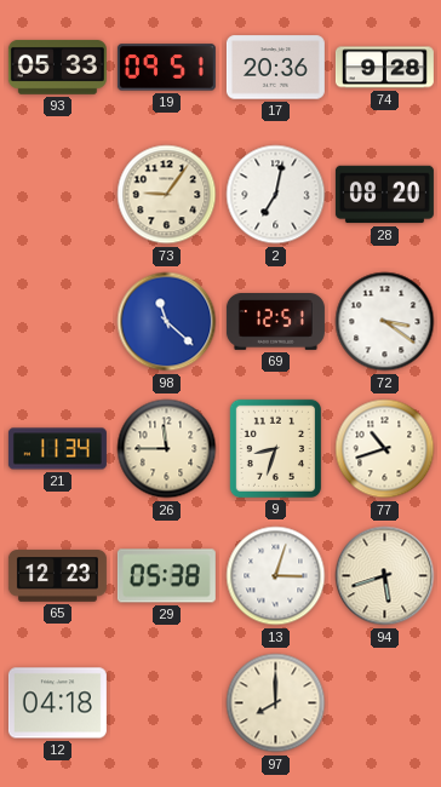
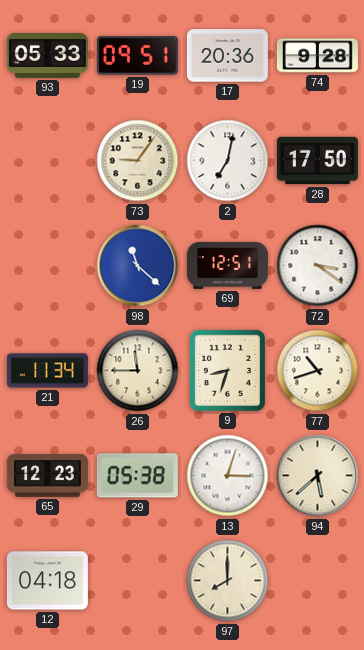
28: 08:20 -> 17:50 (317, 161)
94: 5:42 -> 5:38 (318, 476)
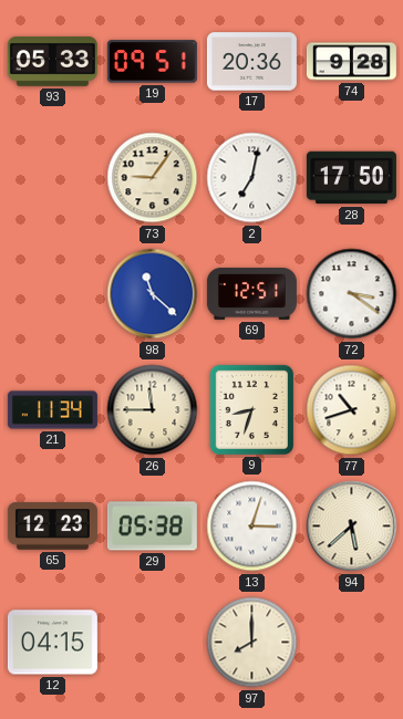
12: 04:18 -> 04:15 (52, 643)
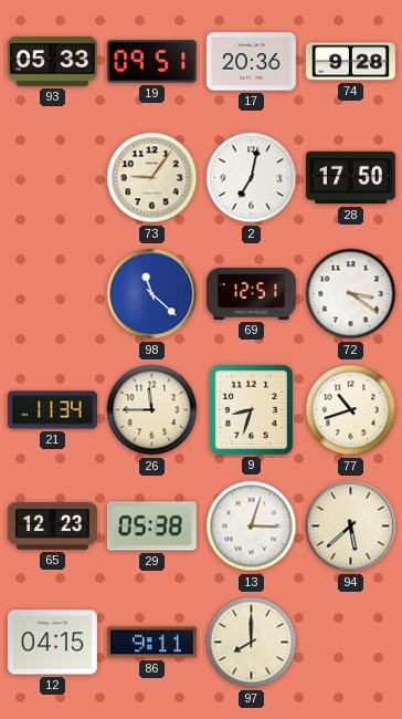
86: none -> 9:11 (151, 643)
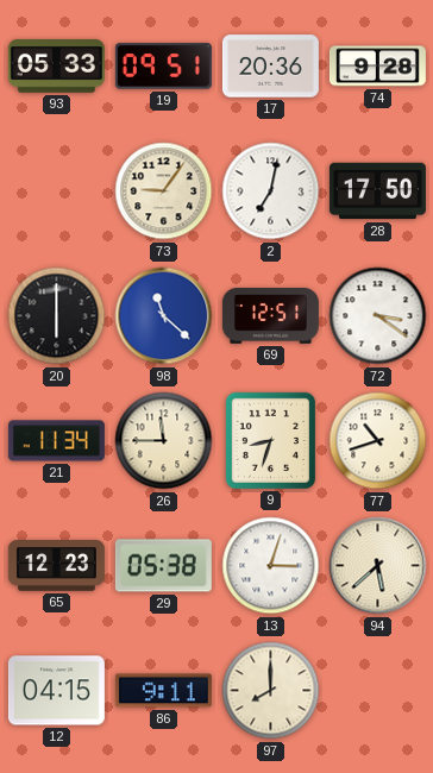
20: none -> 6:00 (57, 316)
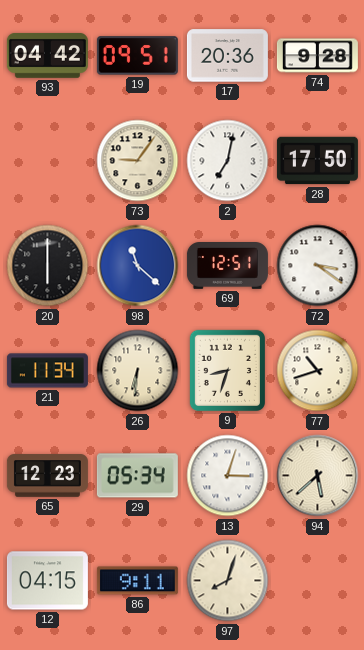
93: 05:33 -> 04:42 (47, 55)
26: 11:45 -> 6:31 (138, 371)
29: 05:38 -> 05:34 (137, 476)
97: 8:00 -> 8:03 (228, 581)
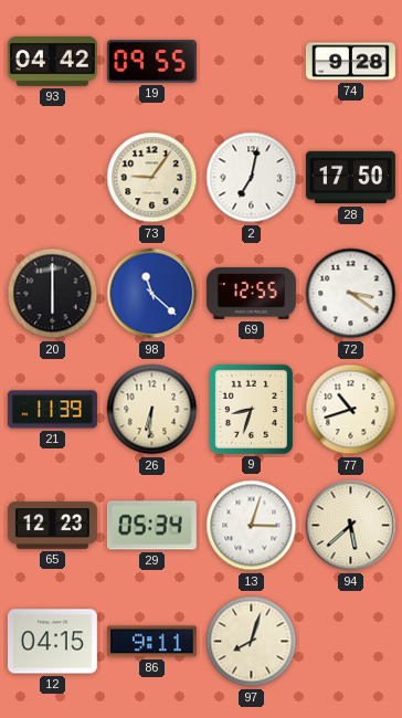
19: 09:51 -> 09:55 (151, 62)
17: 20:36 -> none (227, 56)
69: 12:51 -> 12:55 (251, 294)
21: 11:34 -> 11:39 (52, 410)
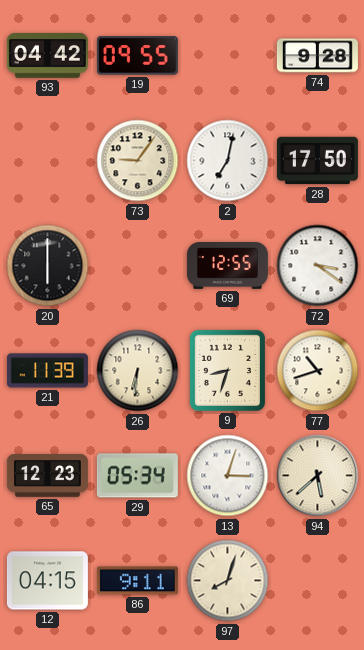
98: 11:22 -> none (152, 294)
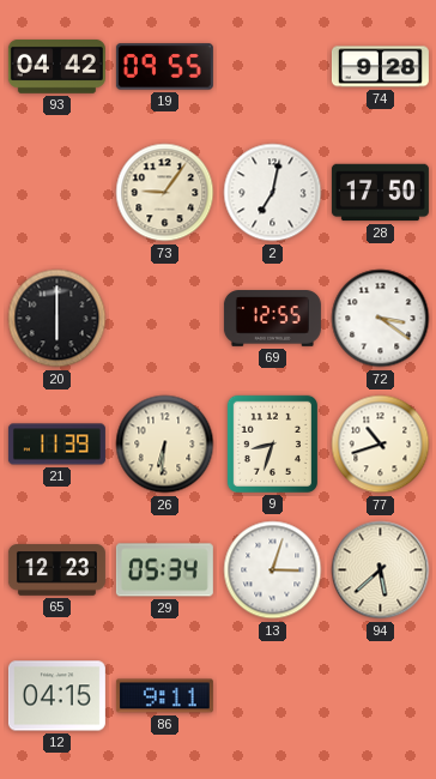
97: 8:03 -> none (228, 581)
